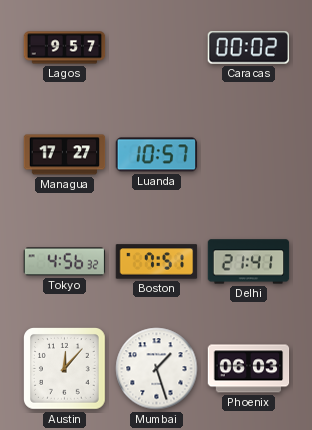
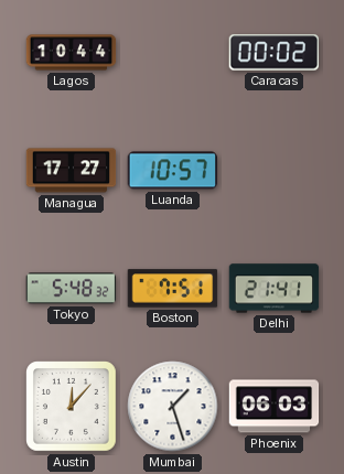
Lagos: 9:57 -> 10:44 (72, 53)
Tokyo: 4:56 -> 5:48 (72, 289)
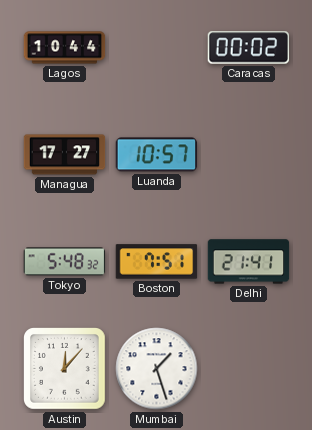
Phoenix: 06:03 -> none (275, 407)
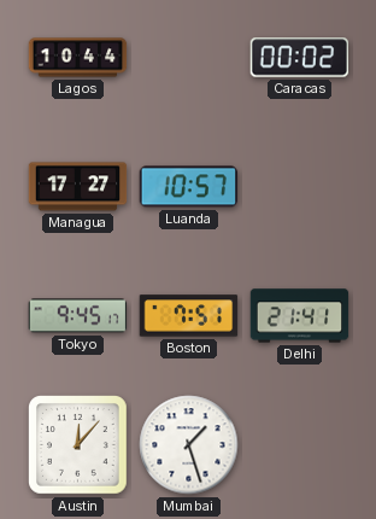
Tokyo: 5:48 -> 9:45 (78, 316)
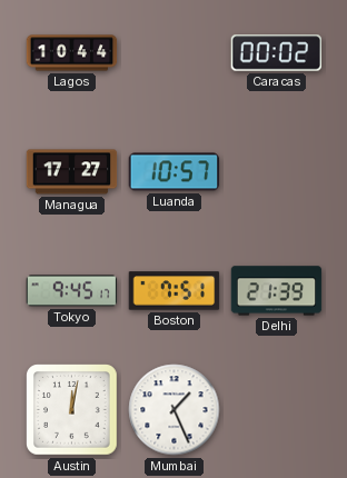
Delhi: 21:41 -> 21:39 (277, 291)
Austin: 12:07 -> 12:02 (72, 410)
Mumbai: 1:27 -> 1:26 (175, 410)
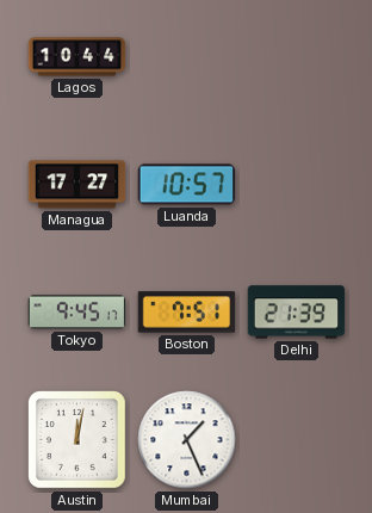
Caracas: 00:02 -> none (277, 53)
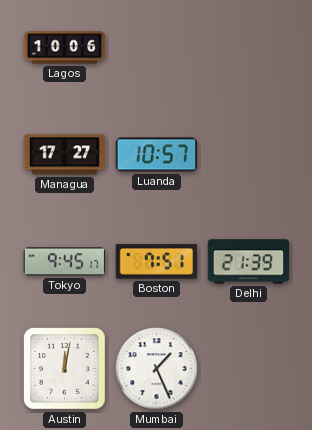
Lagos: 10:44 -> 10:06 (65, 48)
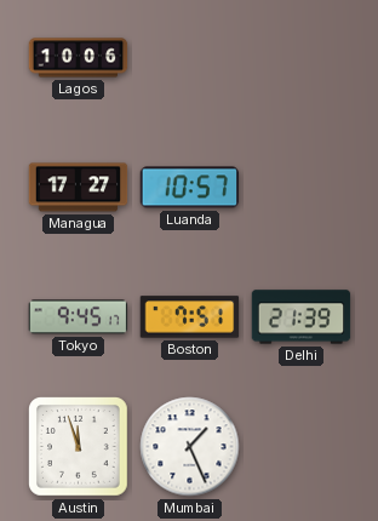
Austin: 12:02 -> 11:57 (79, 447)
